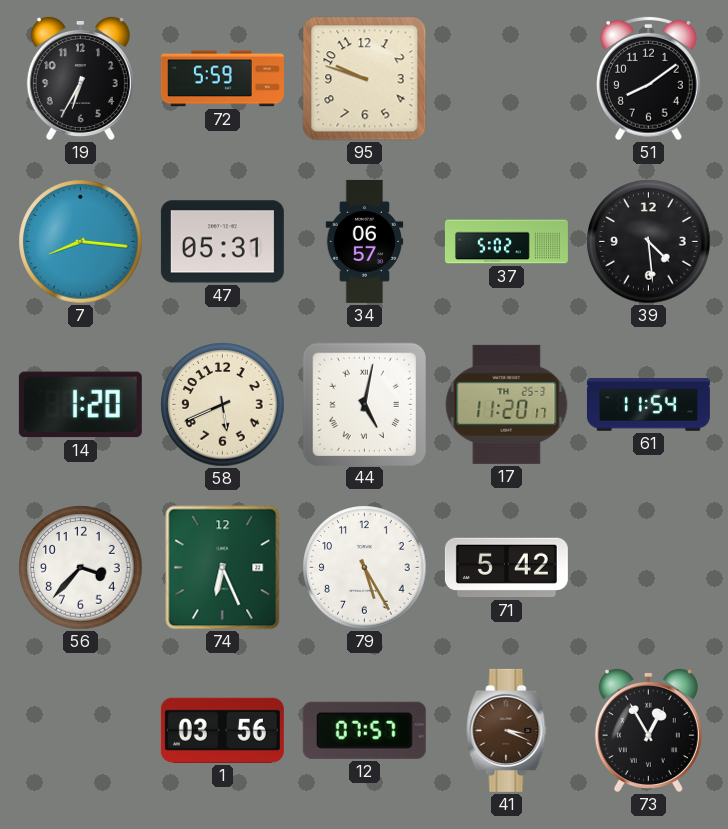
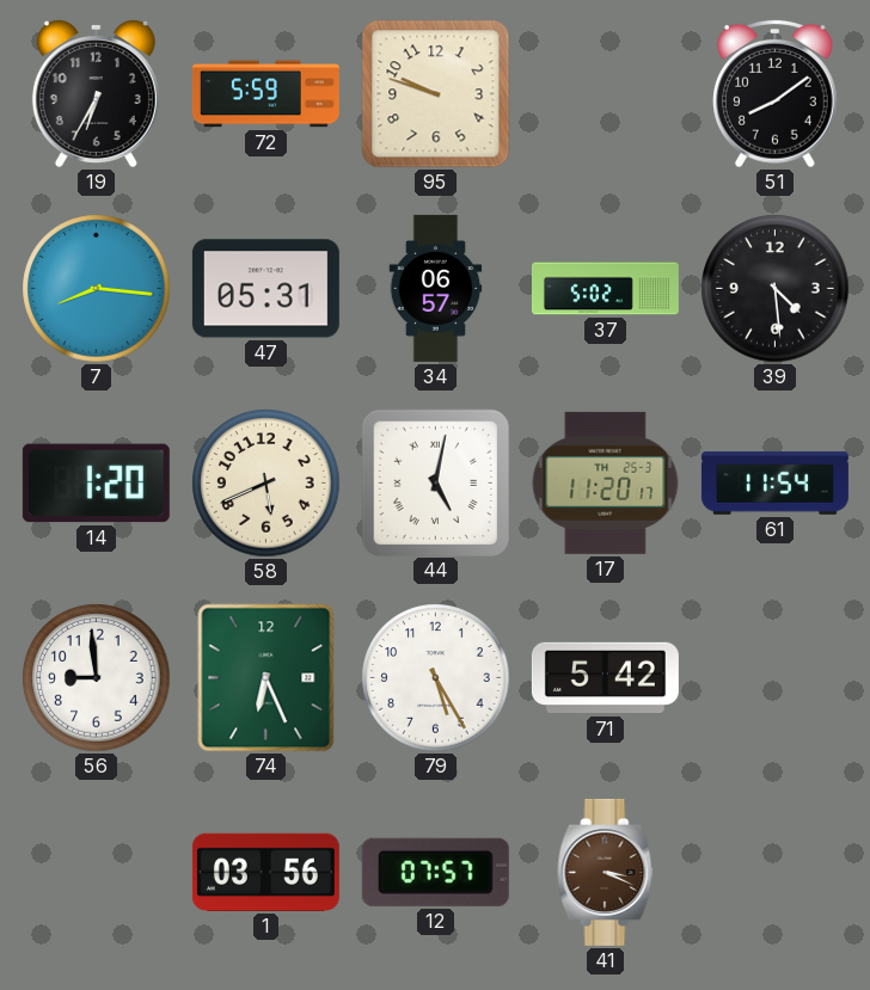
56: 3:37 -> 8:59 (97, 678)
73: 12:55 -> none (648, 730)
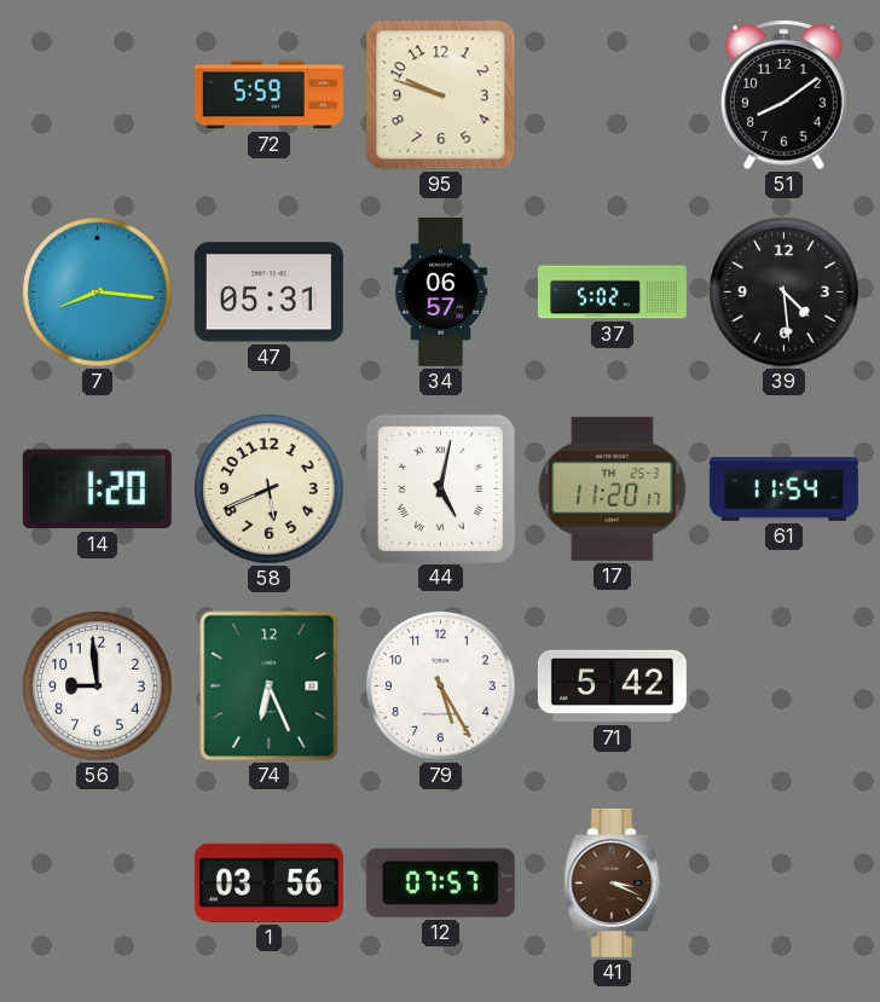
19: 6:35 -> none (96, 93)
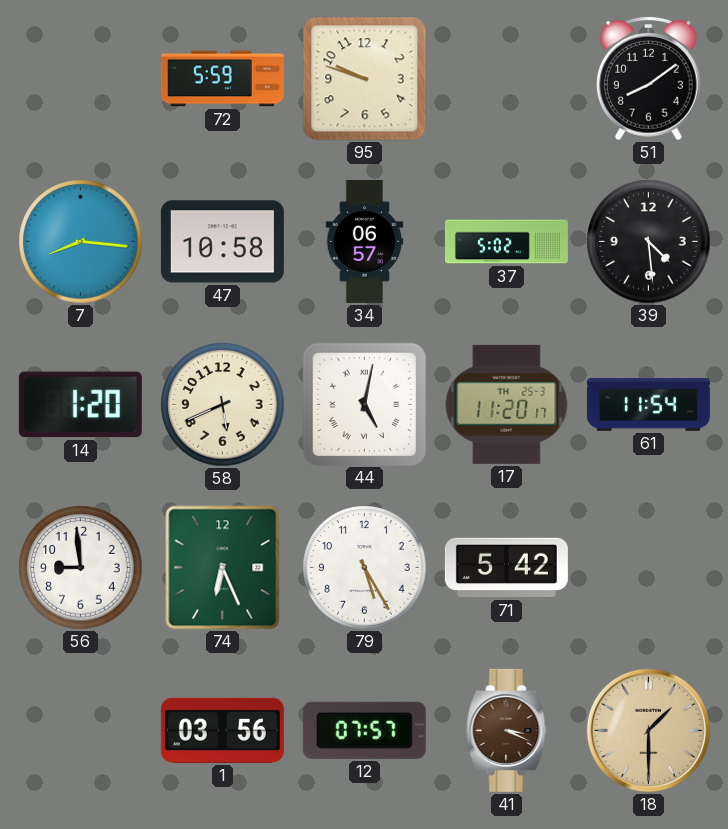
47: 05:31 -> 10:58 (222, 242)
18: none -> 1:30 (649, 731)
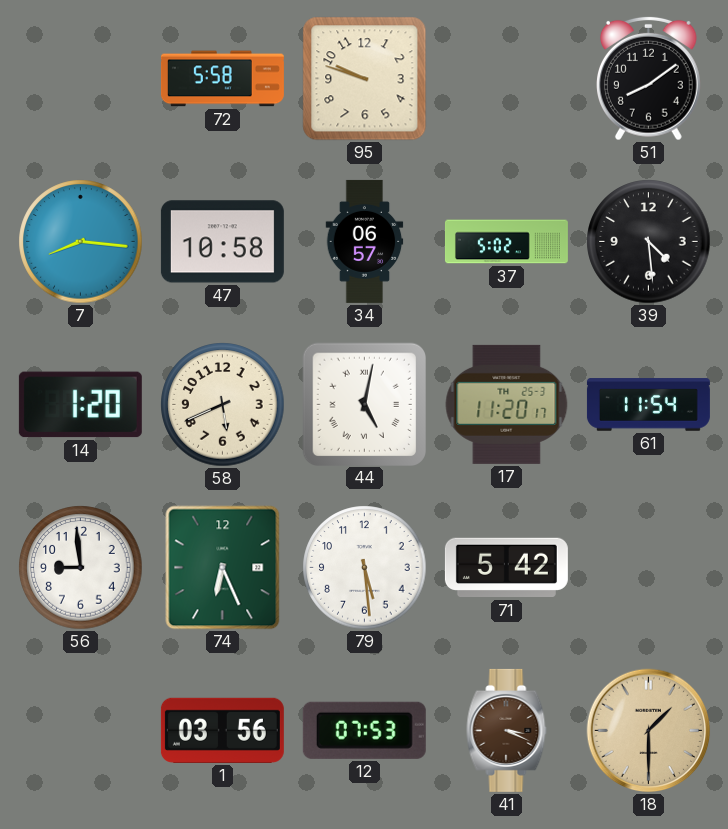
72: 5:59 -> 5:58 (222, 79)
79: 5:25 -> 5:29 (365, 568)
12: 07:57 -> 07:53 (364, 730)
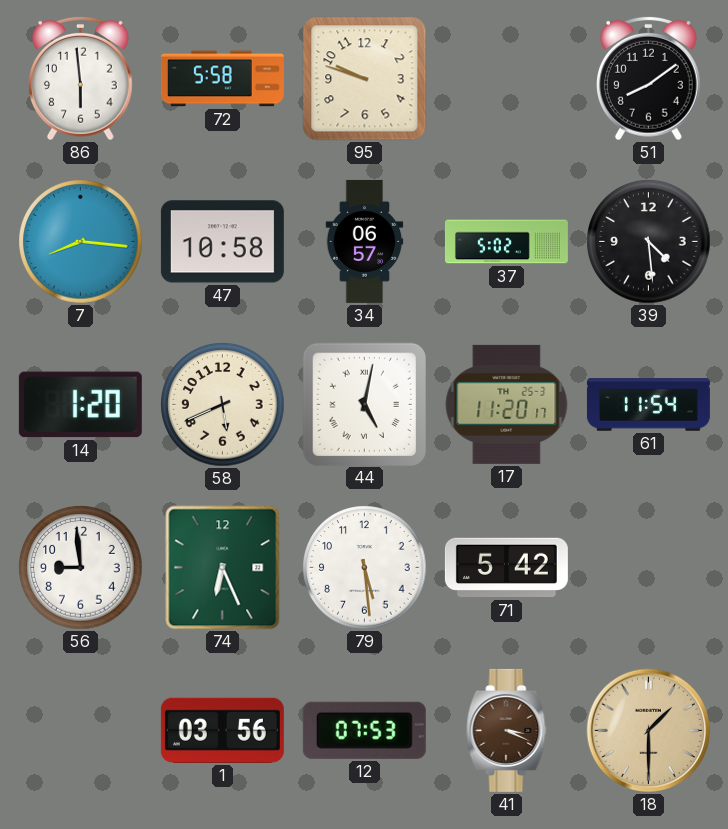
86: none -> 5:59 (81, 78)
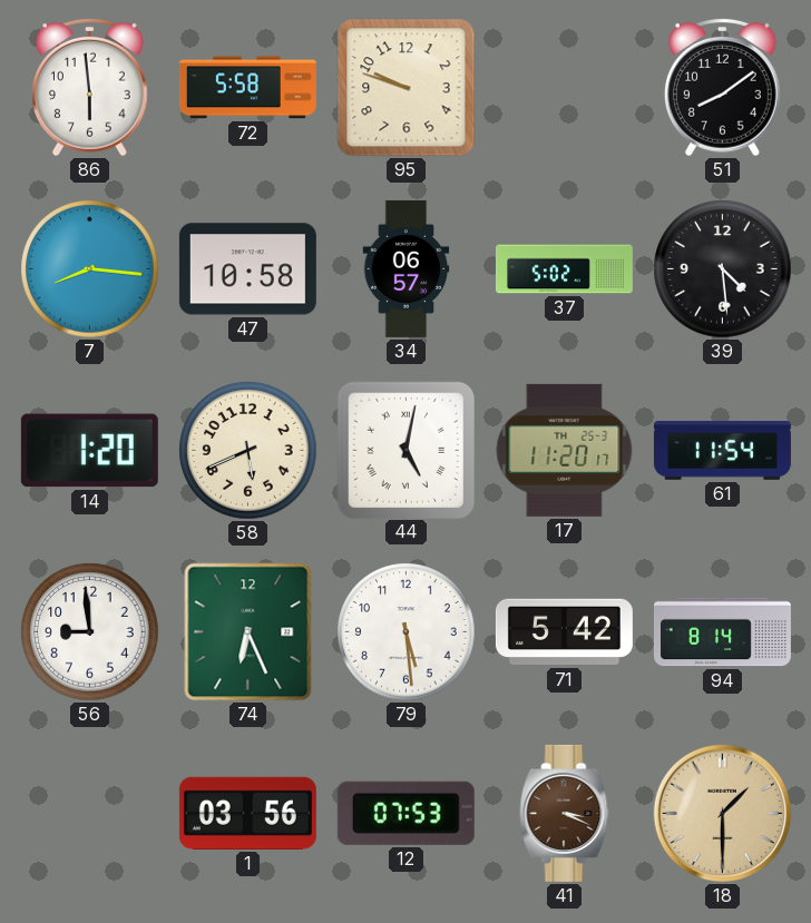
94: none -> 8:14 (722, 632)
